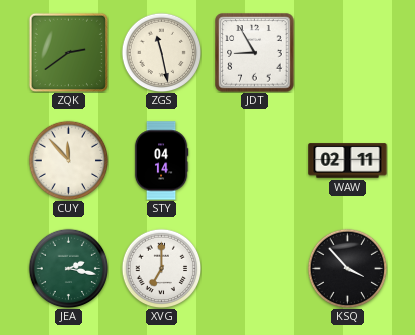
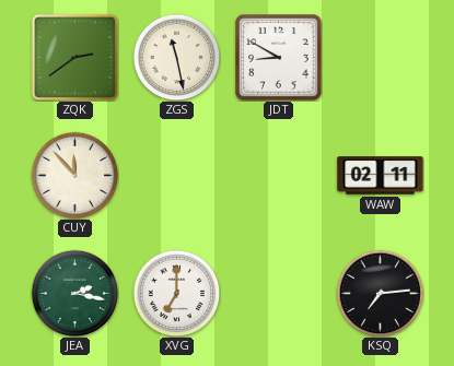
JDT: 8:55 -> 8:50 (279, 58)
STY: 04:14 -> none (161, 161)
KSQ: 3:53 -> 7:14 (380, 293)
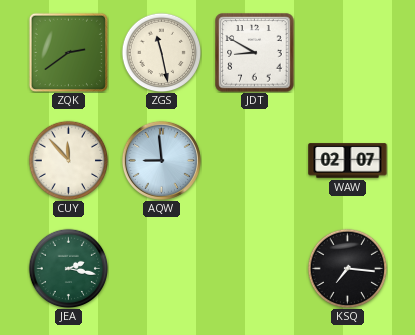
AQW: none -> 8:59 (161, 160)
WAW: 02:11 -> 02:07 (348, 161)
XVG: 7:00 -> none (176, 293)
KSQ: 7:14 -> 7:16 (347, 268)
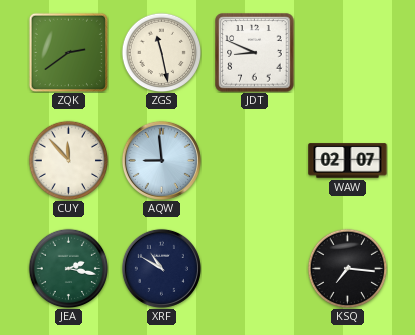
JDT: 8:50 -> 8:49 (255, 53)
XRF: none -> 10:50 (161, 268)
